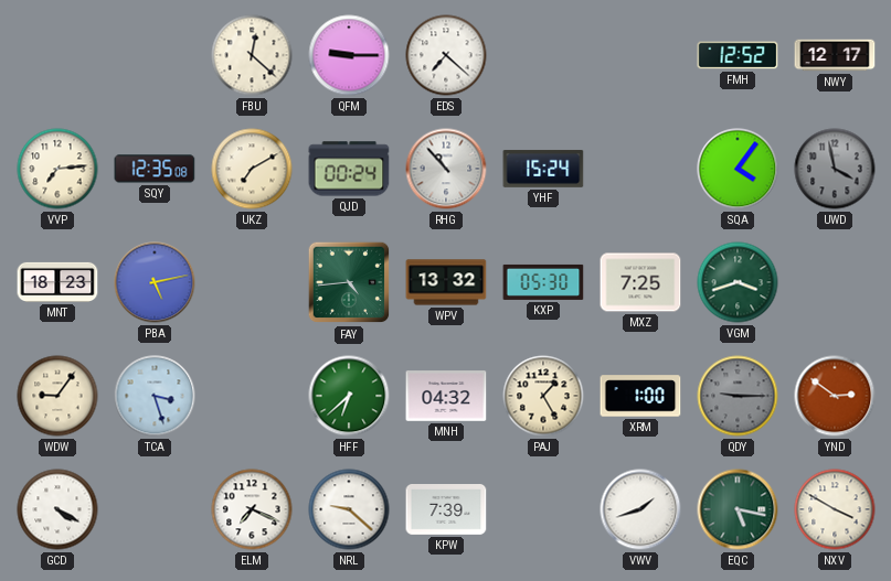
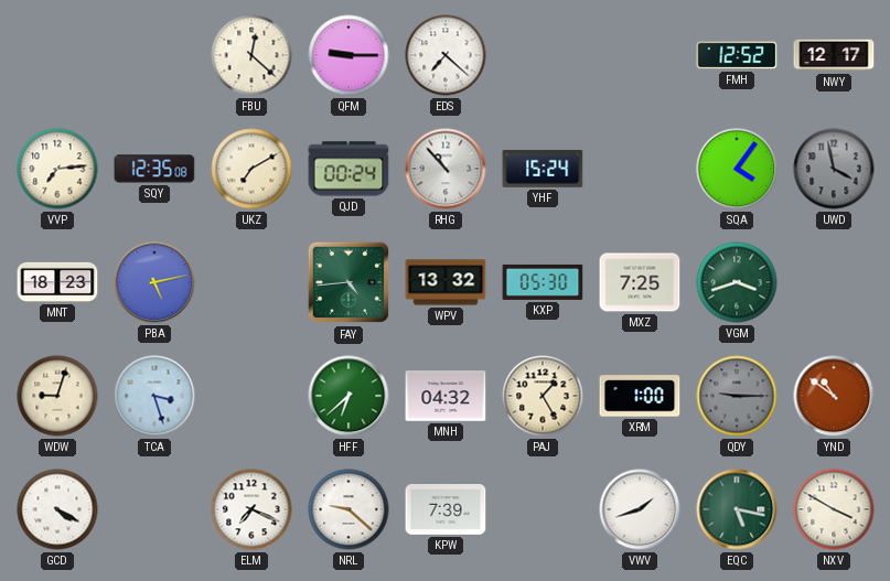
WDW: 9:06 -> 9:03 (57, 396)
YND: 2:51 -> 10:51 (834, 396)
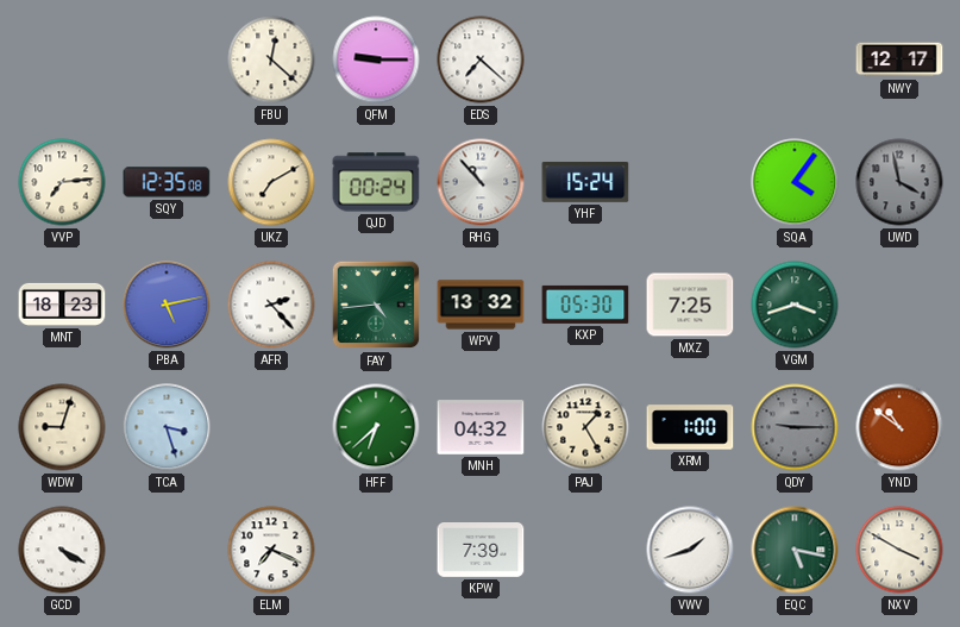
FMH: 12:52 -> none (737, 55)
AFR: none -> 2:23 (271, 305)
NRL: 9:22 -> none (349, 509)
